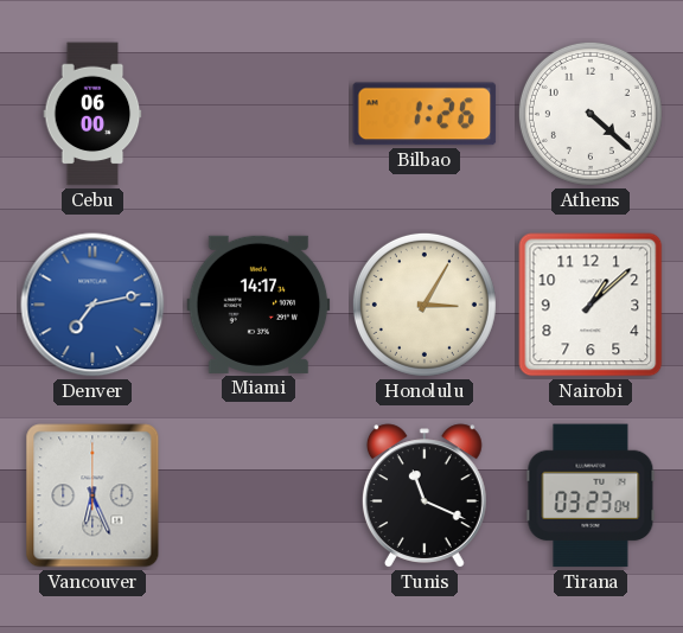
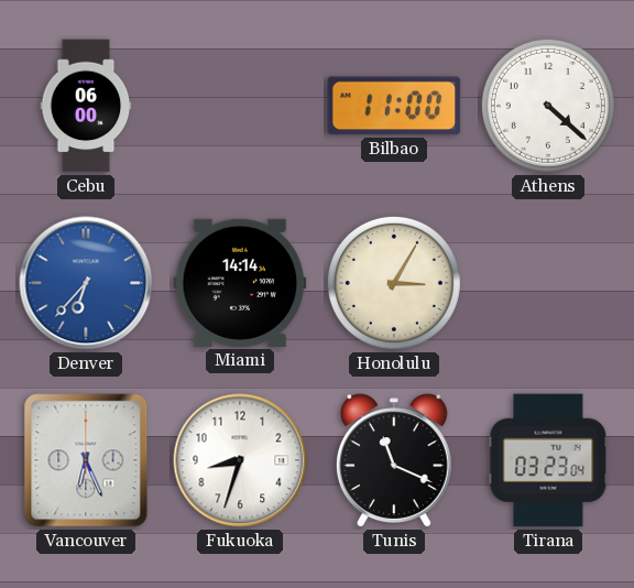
Bilbao: 1:26 -> 11:00 (394, 106)
Denver: 7:13 -> 6:37 (86, 283)
Miami: 14:17 -> 14:14 (240, 283)
Nairobi: 1:08 -> none (591, 305)
Fukuoka: none -> 8:33 (240, 460)
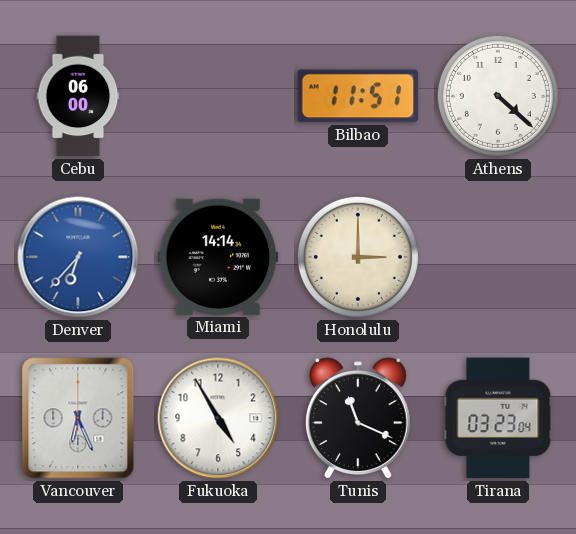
Bilbao: 11:00 -> 11:51 (358, 96)
Honolulu: 3:05 -> 3:00 (358, 257)
Fukuoka: 8:33 -> 4:55 (218, 418)
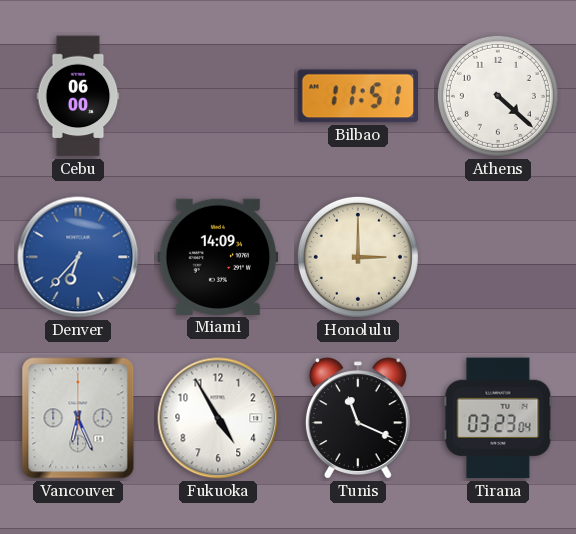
Miami: 14:14 -> 14:09 (218, 257)
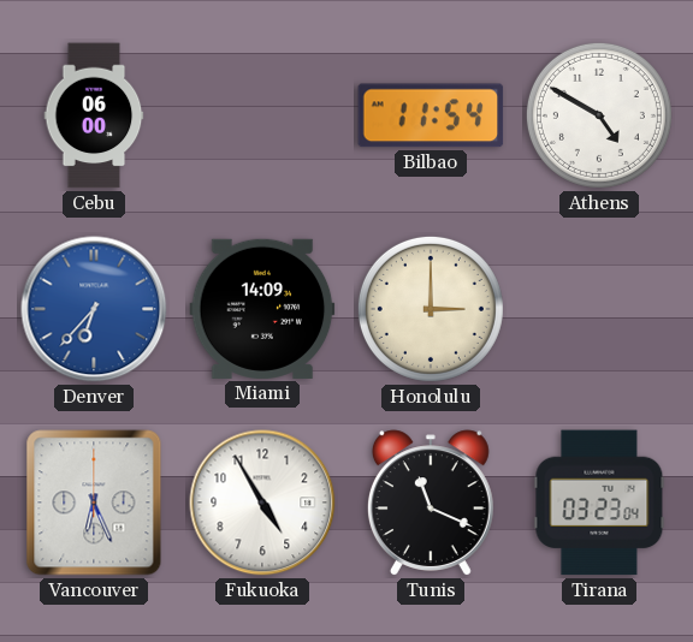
Bilbao: 11:51 -> 11:54 (431, 115)
Athens: 4:22 -> 4:50 (599, 115)
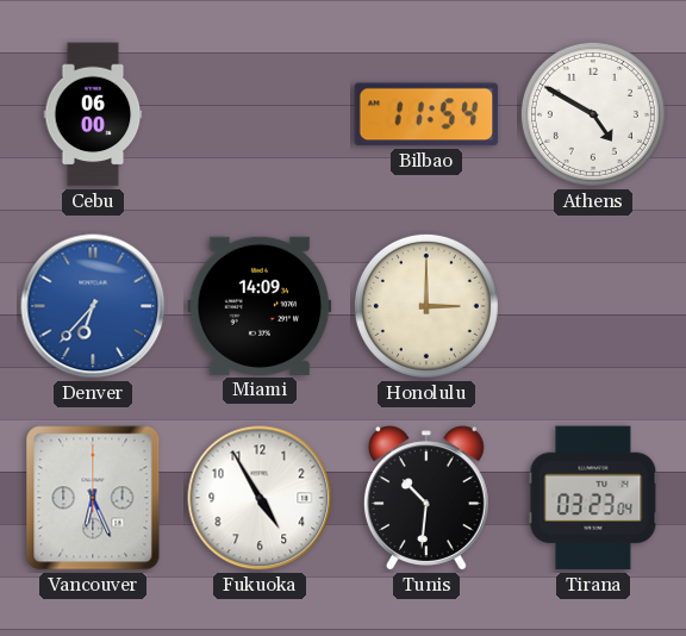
Tunis: 11:19 -> 10:31 (426, 498)
